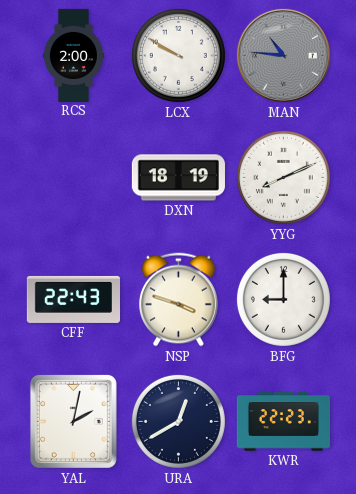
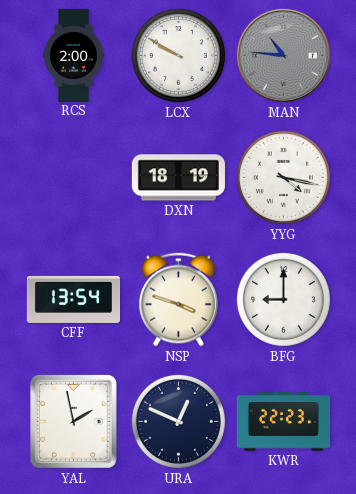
YYG: 8:11 -> 4:17 (283, 177)
CFF: 22:43 -> 13:54 (73, 299)
YAL: 2:02 -> 1:58 (73, 421)
URA: 12:40 -> 12:49 (178, 421)
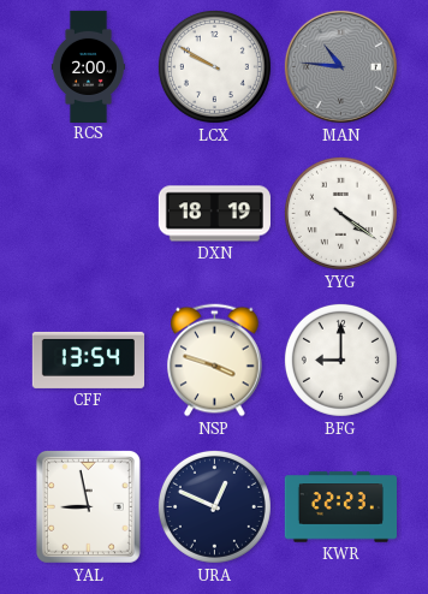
YYG: 4:17 -> 4:21 (340, 213)
YAL: 1:58 -> 8:58 (88, 506)
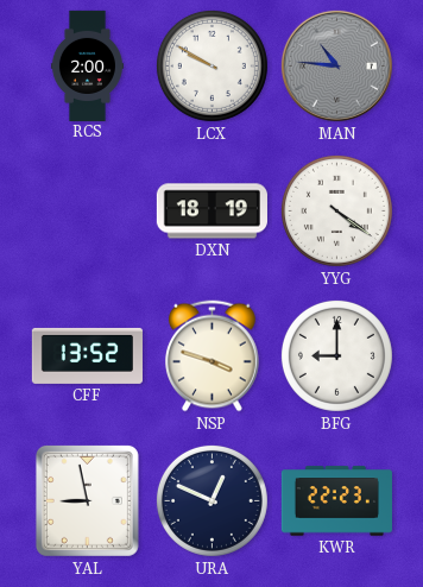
CFF: 13:54 -> 13:52 (87, 355)
